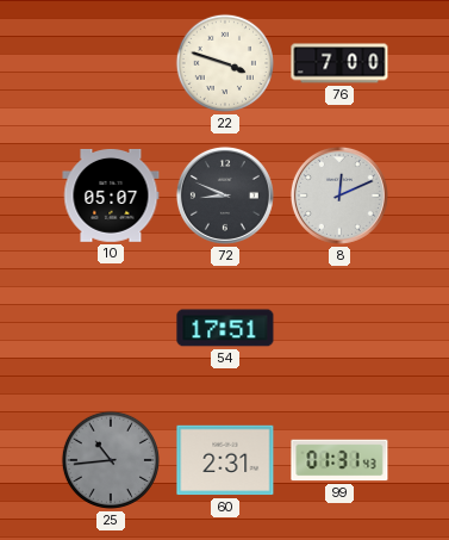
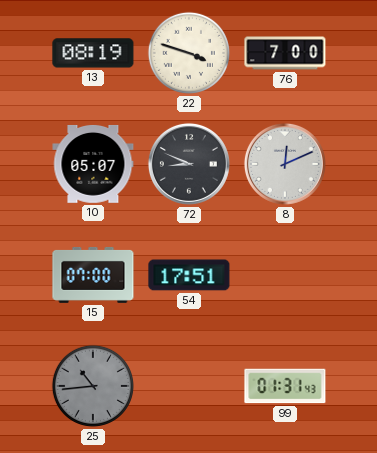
13: none -> 08:19 (93, 53)
15: none -> 07:00 (93, 275)
60: 2:31 -> none (225, 460)
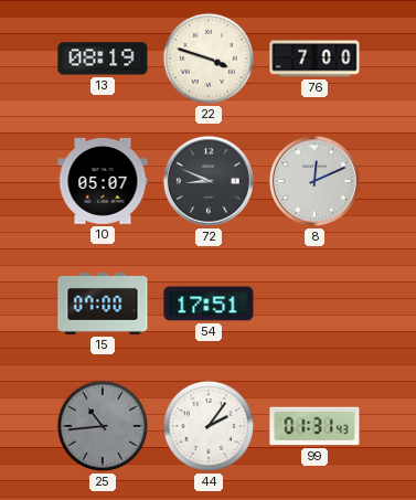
44: none -> 2:06 (209, 426)
